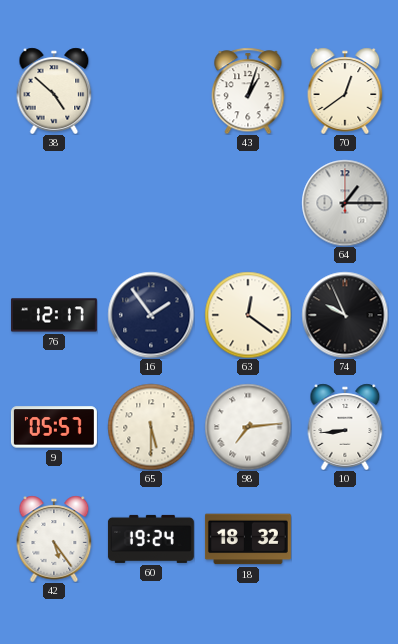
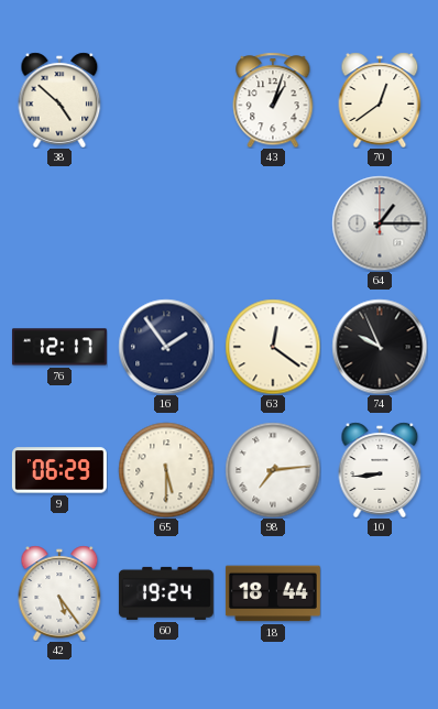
9: 05:57 -> 06:29 (59, 470)
18: 18:32 -> 18:44 (273, 593)
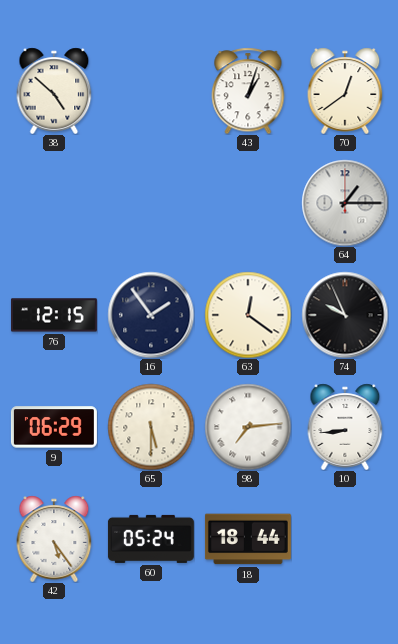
76: 12:17 -> 12:15 (54, 315)
60: 19:24 -> 05:24 (151, 539)
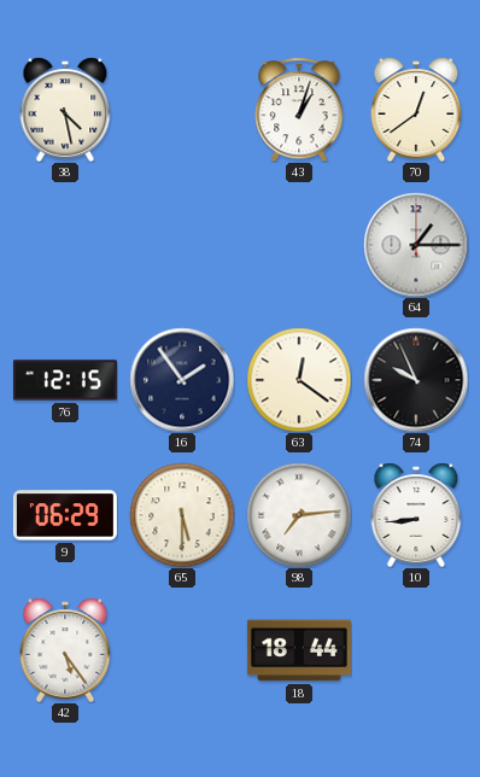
38: 4:52 -> 4:28 (65, 110)
60: 05:24 -> none (151, 539)
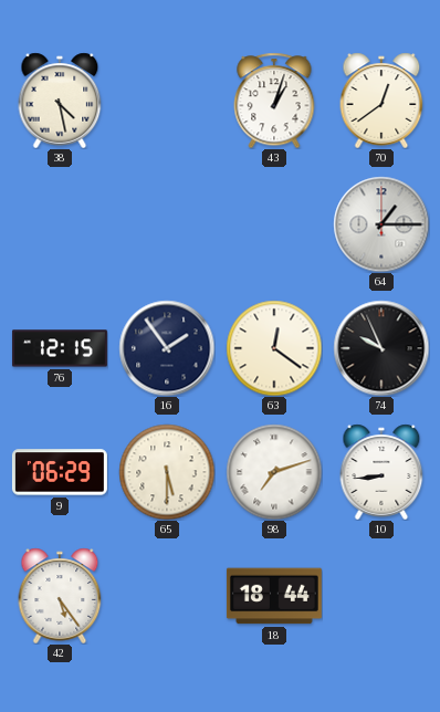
98: 7:14 -> 7:12 (274, 472)
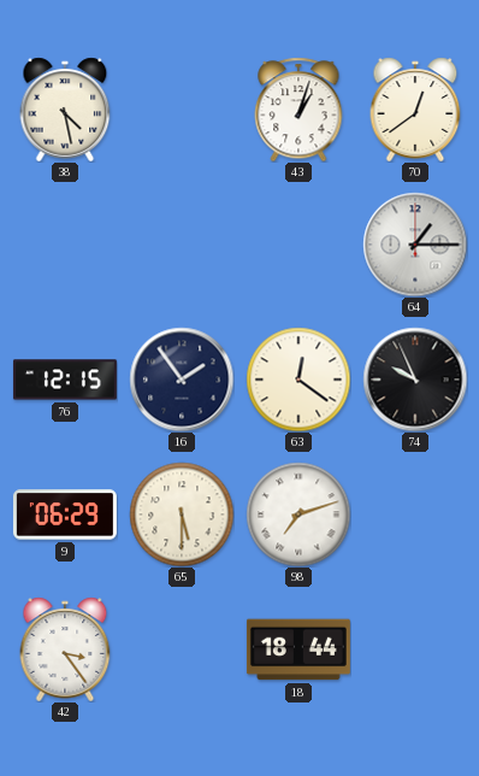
10: 8:44 -> none (381, 472)
42: 5:24 -> 3:24 (65, 649)
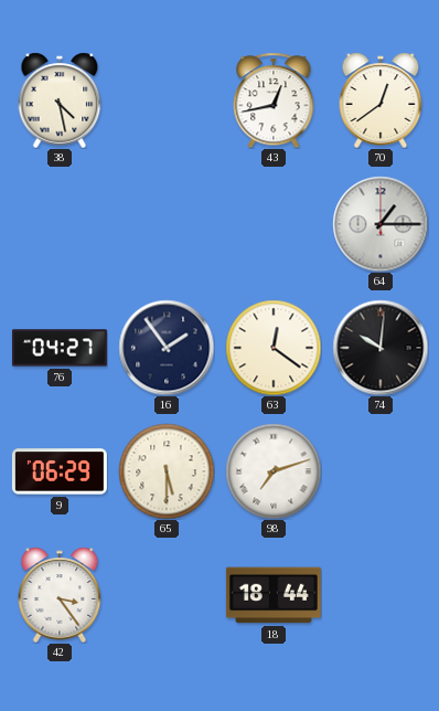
43: 1:03 -> 12:43 (274, 100)
76: 12:15 -> 04:27 (60, 348)
74: 9:56 -> 10:01 (381, 348)
